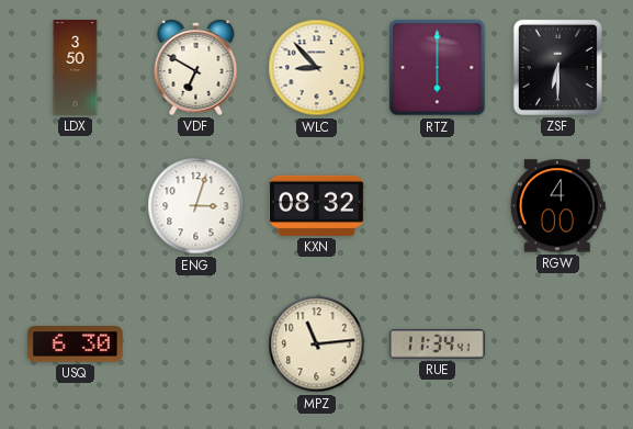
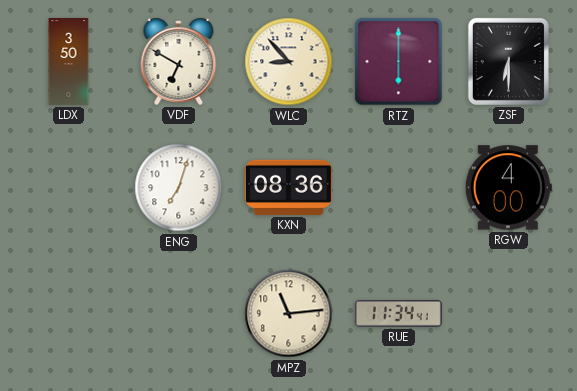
ENG: 3:03 -> 7:03 (179, 188)
KXN: 08:32 -> 08:36 (288, 187)
USQ: 6:30 -> none (75, 345)
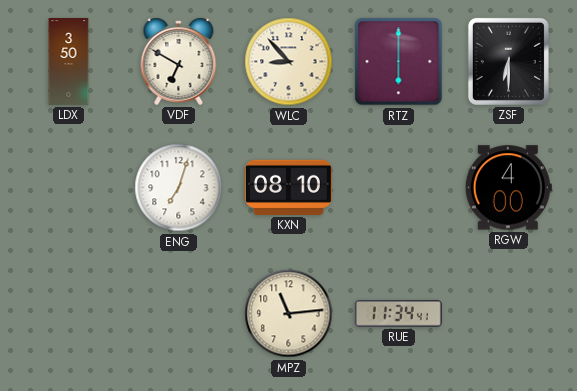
KXN: 08:36 -> 08:10 (288, 187)
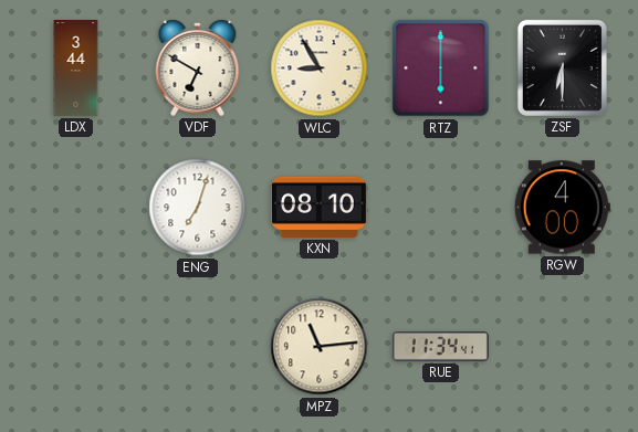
LDX: 3:50 -> 3:44 (76, 69)
WLC: 8:53 -> 8:55 (320, 69)
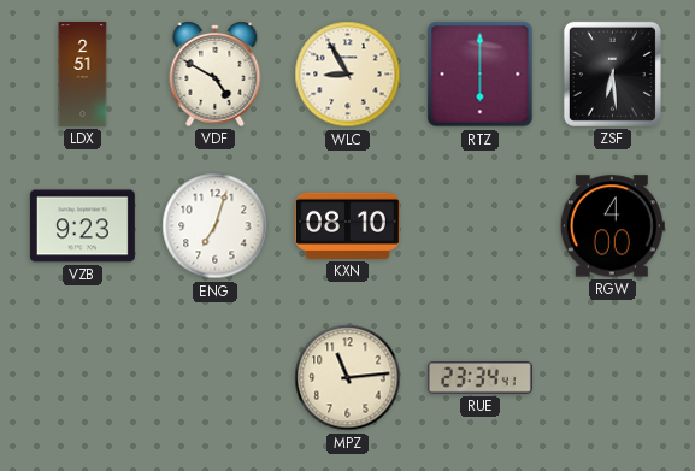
LDX: 3:44 -> 2:51 (83, 75)
VDF: 6:50 -> 4:50 (216, 73)
ZSF: 6:30 -> 6:29 (612, 73)
VZB: none -> 9:23 (82, 226)
RUE: 11:34 -> 23:34 (479, 378)
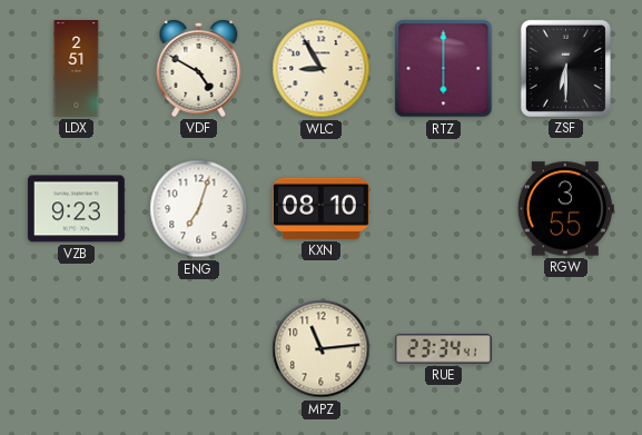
ZSF: 6:29 -> 6:30 (565, 68)
RGW: 4:00 -> 3:55 (565, 209)
